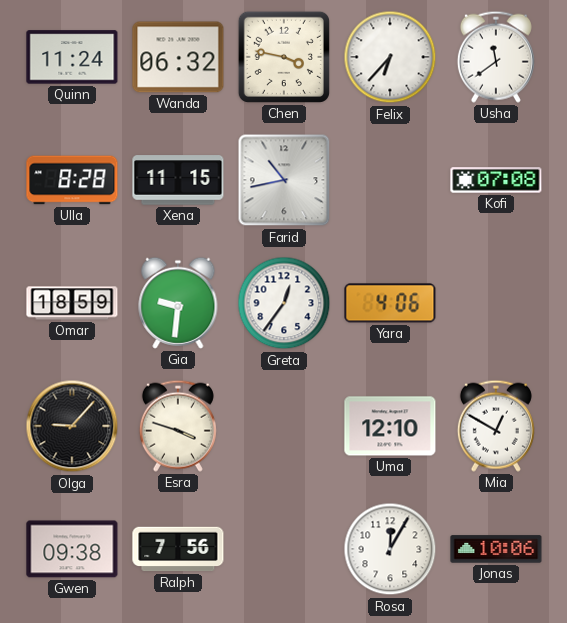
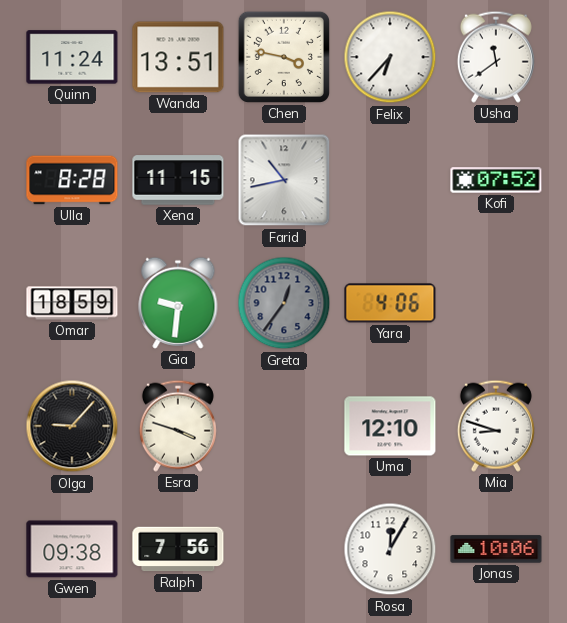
Wanda: 06:32 -> 13:51 (178, 57)
Kofi: 07:08 -> 07:52 (496, 180)
Greta dial: white -> grey (284, 303)
Mia: 12:50 -> 8:48 (496, 426)
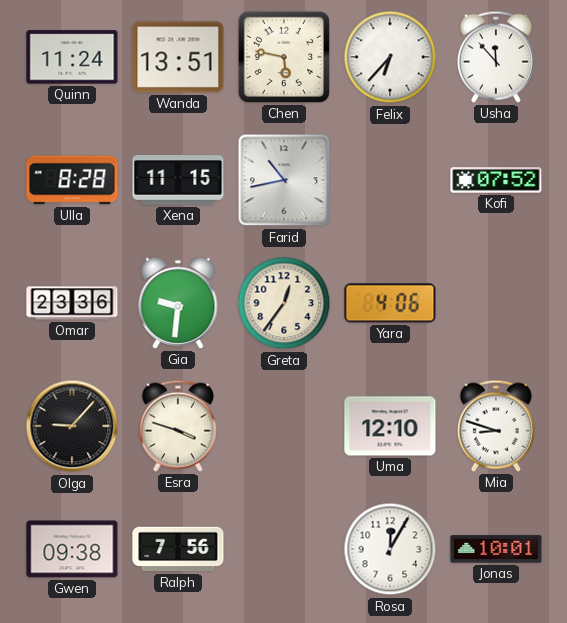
Chen: 3:47 -> 5:47 (284, 57)
Usha: 11:39 -> 11:53 (496, 57)
Omar: 18:59 -> 23:36 (72, 303)
Greta dial: grey -> cream (284, 303)
Jonas: 10:06 -> 10:01 (496, 549)
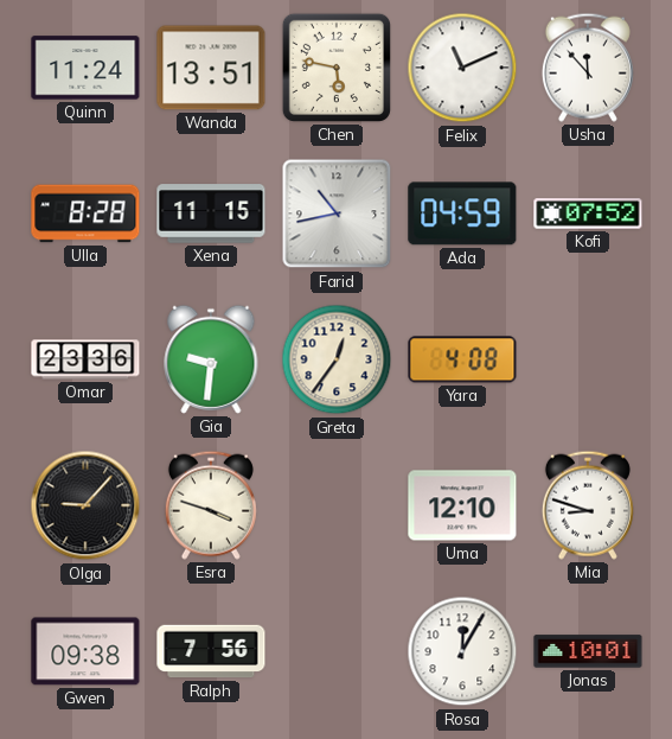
Felix: 6:37 -> 11:11 (462, 68)
Ada: none -> 04:59 (462, 214)
Yara: 4:06 -> 4:08 (462, 359)
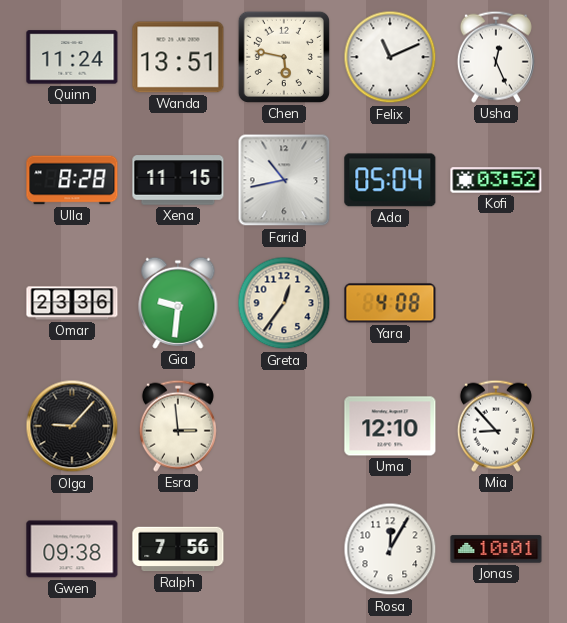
Usha: 11:53 -> 12:26 (496, 57)
Ada: 04:59 -> 05:04 (390, 180)
Kofi: 07:52 -> 03:52 (496, 180)
Esra: 3:48 -> 2:59 (178, 426)
Mia: 8:48 -> 8:53 (496, 426)
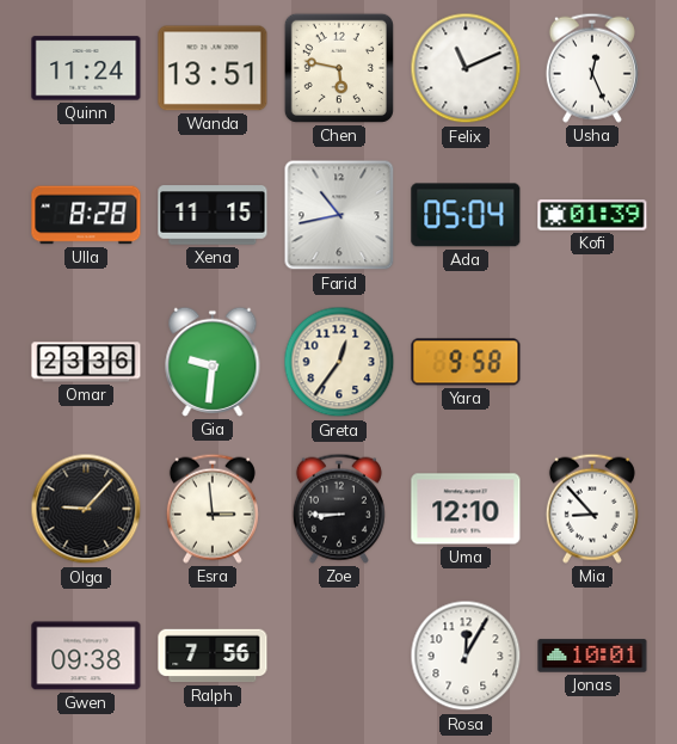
Kofi: 03:52 -> 01:39 (592, 215)
Yara: 4:08 -> 9:58 (466, 362)
Zoe: none -> 8:45 (339, 509)
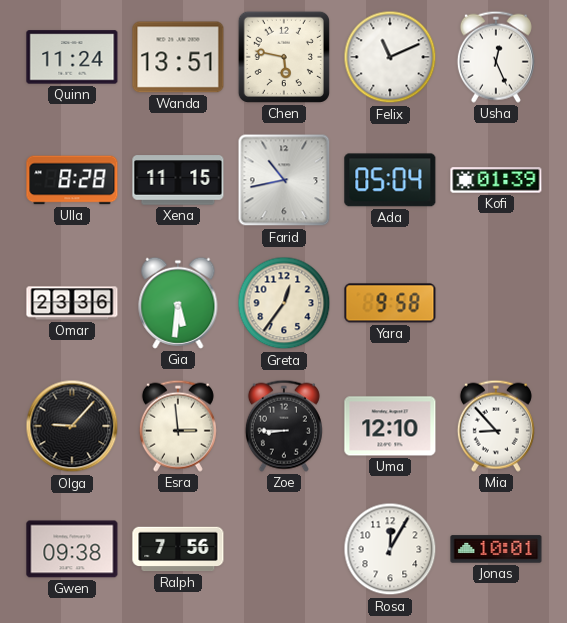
Gia: 9:31 -> 5:31 (178, 303)
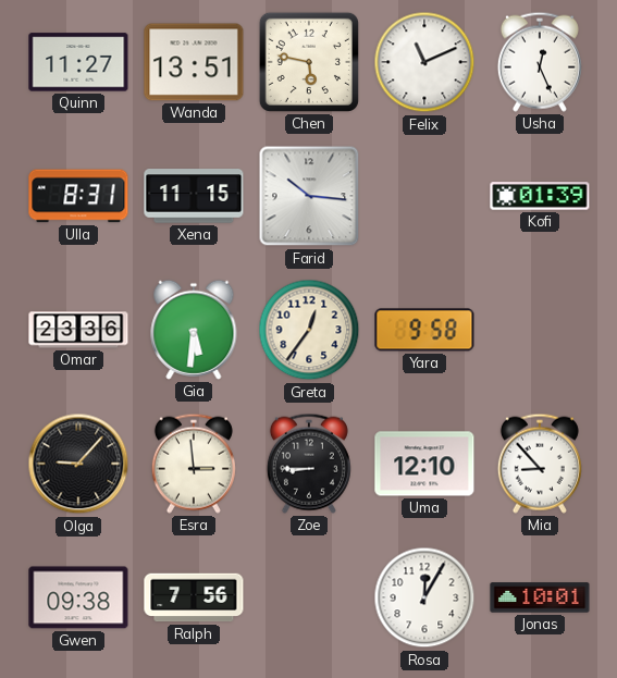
Quinn: 11:24 -> 11:27 (78, 62)
Ulla: 8:28 -> 8:31 (78, 196)
Farid: 10:43 -> 10:16 (309, 196)
Ada: 05:04 -> none (390, 180)
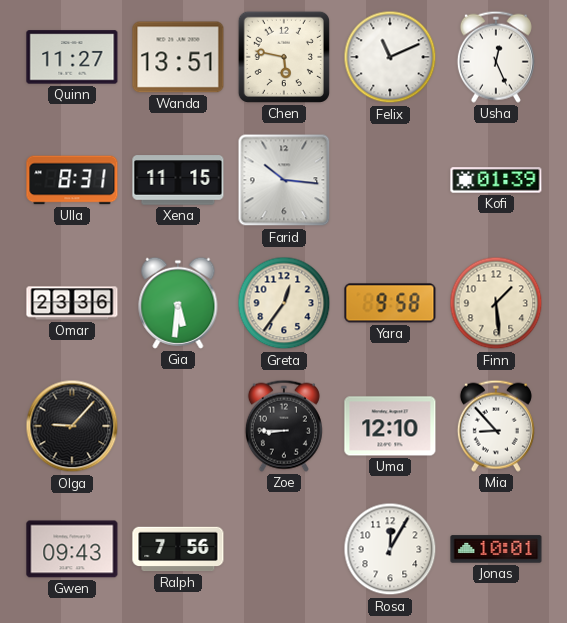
Finn: none -> 1:29 (496, 303)
Esra: 2:59 -> none (194, 464)
Gwen: 09:38 -> 09:43 (72, 549)
